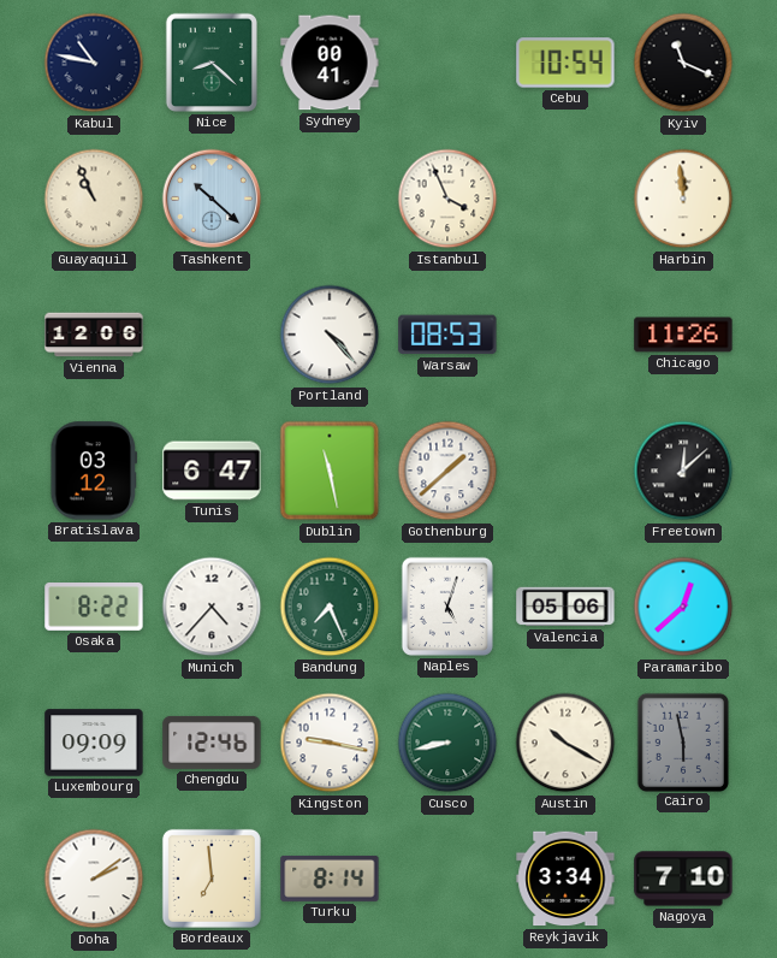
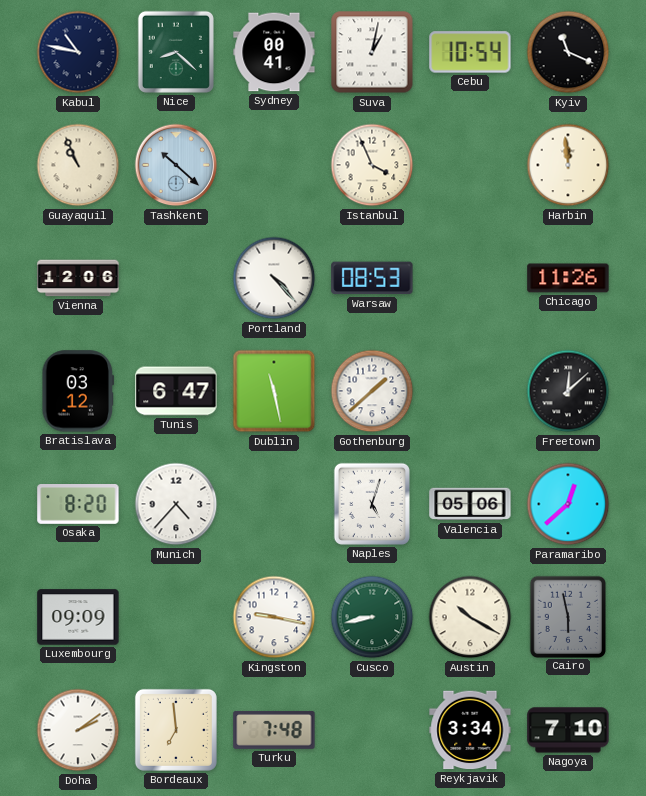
Suva: none -> 1:02 (372, 52)
Osaka: 8:22 -> 8:20 (78, 505)
Bandung: 7:26 -> none (330, 607)
Chengdu: 12:46 -> none (212, 743)
Turku: 8:14 -> 7:48 (274, 730)
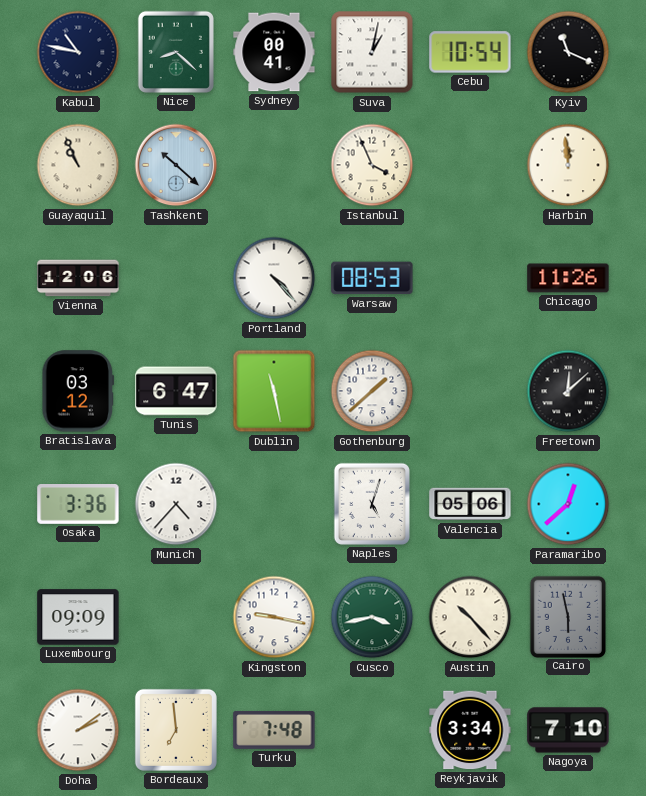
Osaka: 8:20 -> 3:36 (78, 505)
Cusco: 8:43 -> 3:43 (372, 617)
Austin: 10:20 -> 10:23 (470, 617)
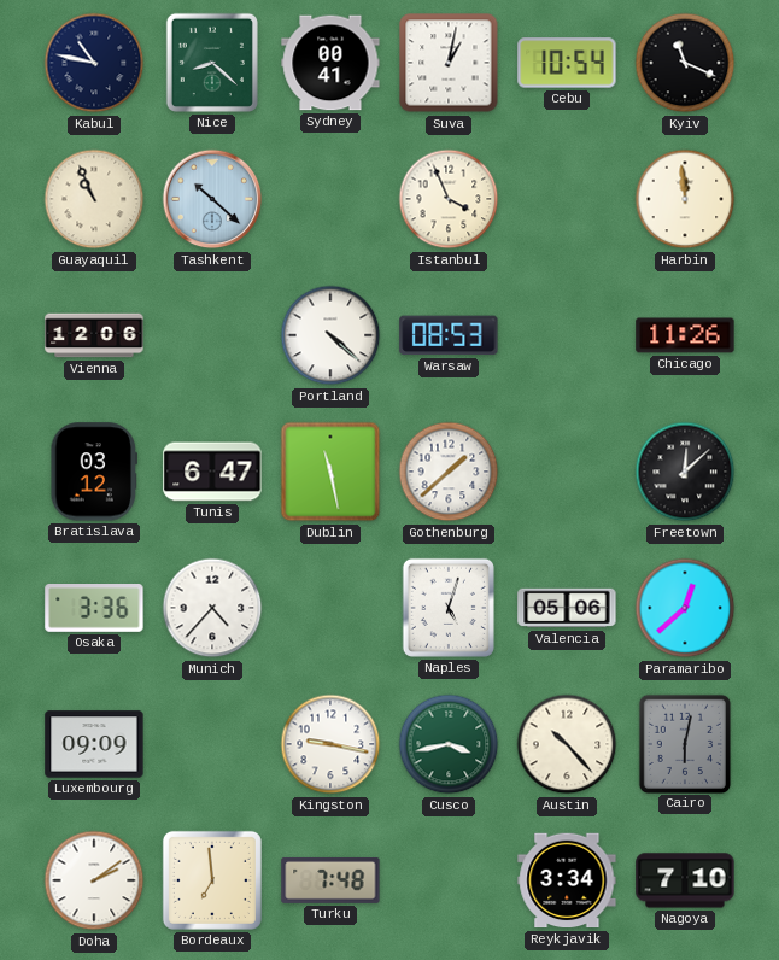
Portland: 4:23 -> 4:22 (330, 335)
Cairo: 5:58 -> 6:02 (684, 743)
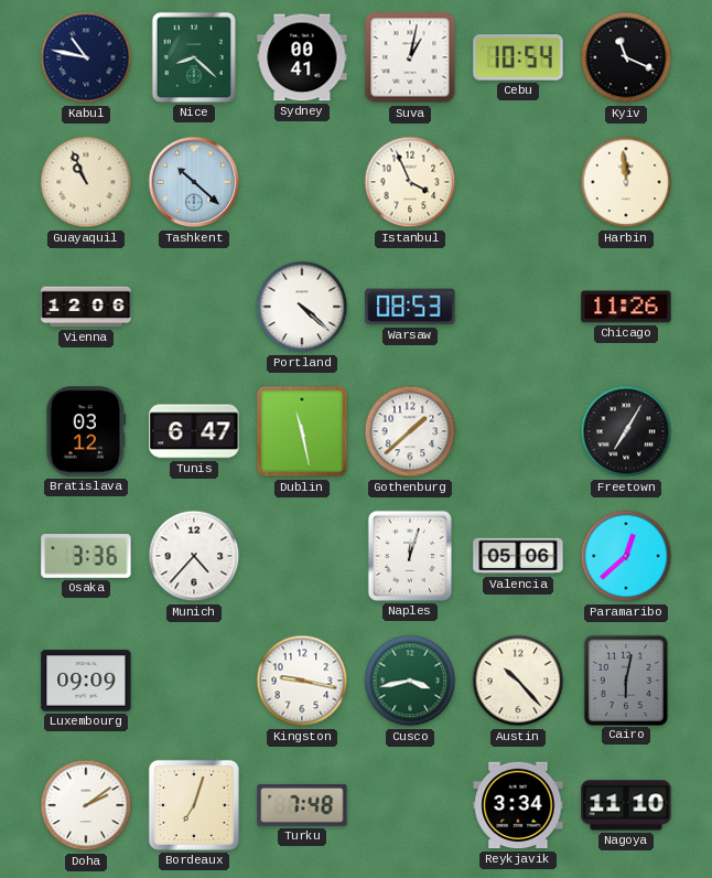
Freetown: 12:08 -> 7:05 (626, 431)
Naples: 5:03 -> 12:03 (410, 556)
Bordeaux: 6:59 -> 7:03 (194, 805)
Nagoya: 7:10 -> 11:10 (626, 805)
